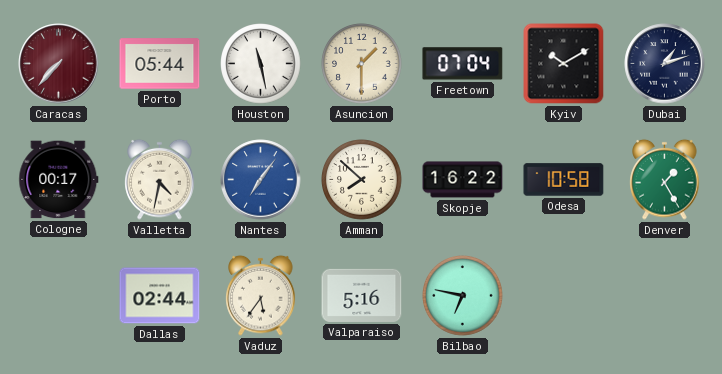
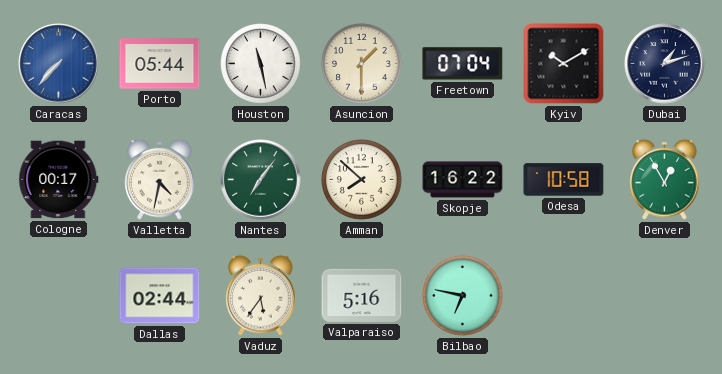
Caracas dial: burgundy -> blue (59, 64)
Nantes dial: blue -> green (261, 180)
Denver: 1:25 -> 12:55 (665, 179)
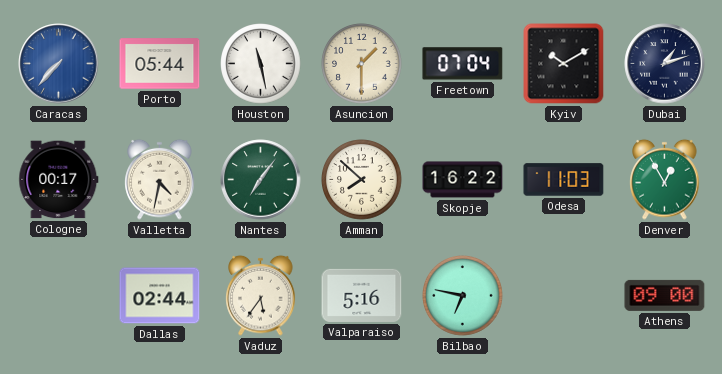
Odesa: 10:58 -> 11:03 (564, 180)
Athens: none -> 09:00 (665, 295)
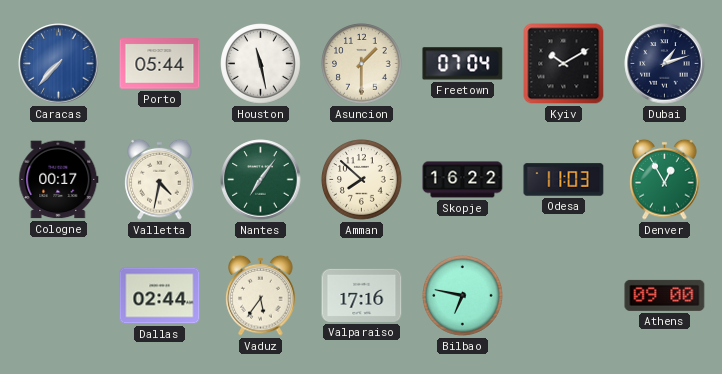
Valparaiso: 5:16 -> 17:16 (362, 295)
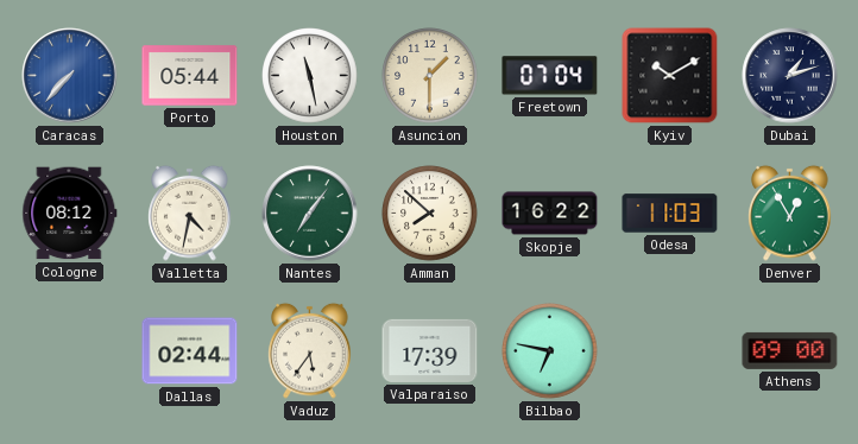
Cologne: 00:17 -> 08:12 (70, 214)
Valparaiso: 17:16 -> 17:39 (430, 350)
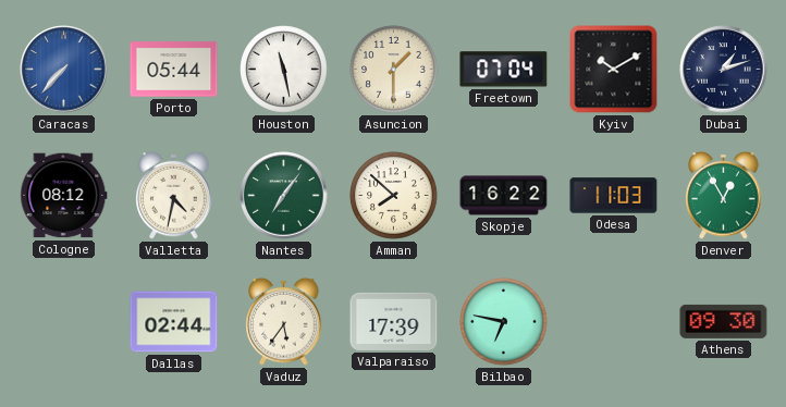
Athens: 09:00 -> 09:30 (724, 321)
